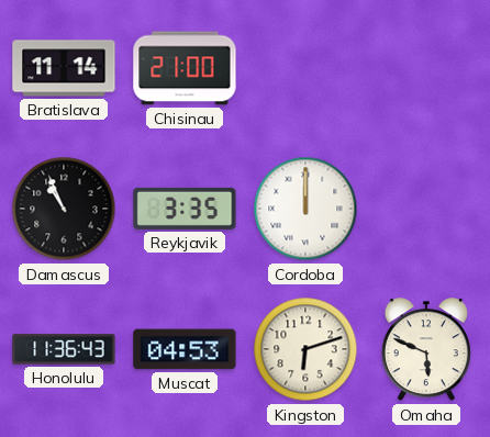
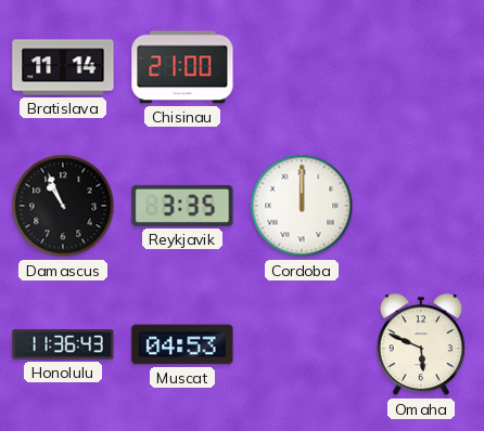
Kingston: 6:12 -> none (305, 349)
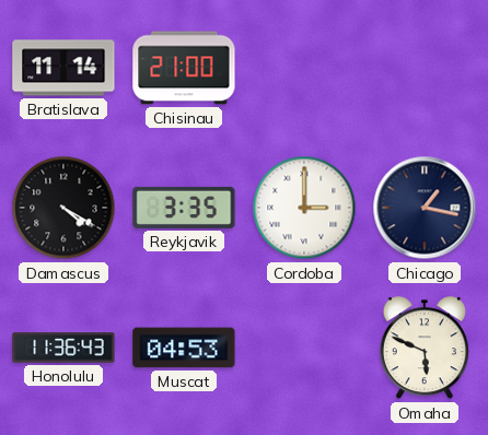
Damascus: 10:56 -> 4:20 (63, 208)
Cordoba: 12:00 -> 3:00 (304, 208)
Chicago: none -> 1:17 (425, 208)
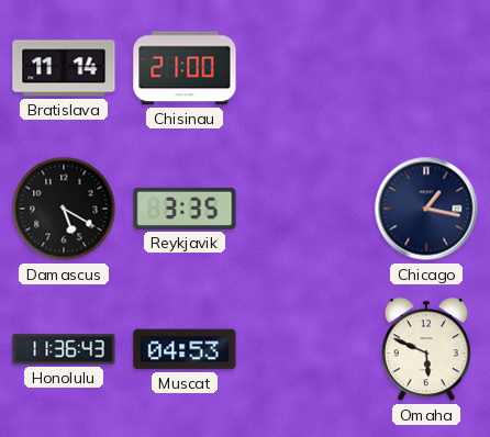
Damascus: 4:20 -> 5:20 (64, 209)
Cordoba: 3:00 -> none (304, 208)
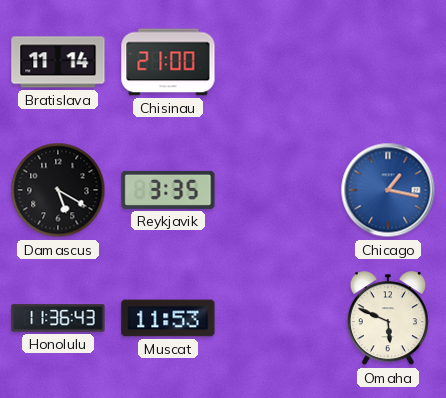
Chicago dial: navy -> blue (388, 190)
Muscat: 04:53 -> 11:53 (168, 318)
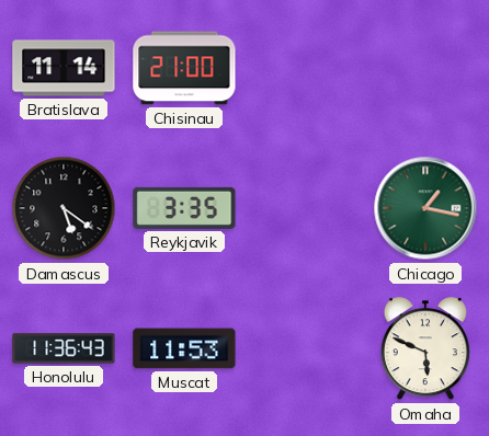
Damascus: 5:20 -> 5:21 (64, 208)
Chicago dial: blue -> green (425, 208)
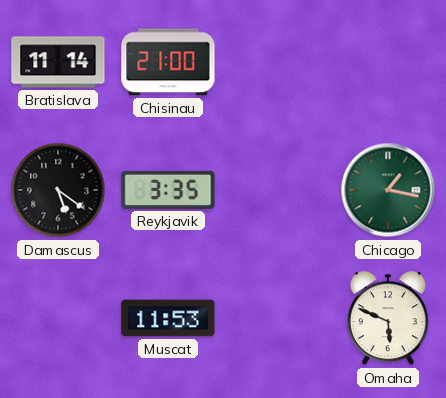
Honolulu: 11:36 -> none (64, 348)
